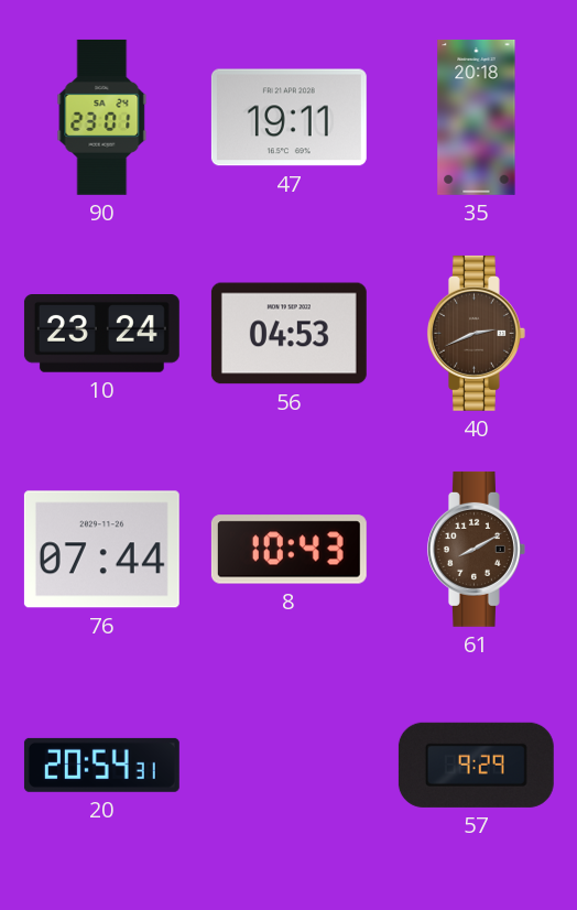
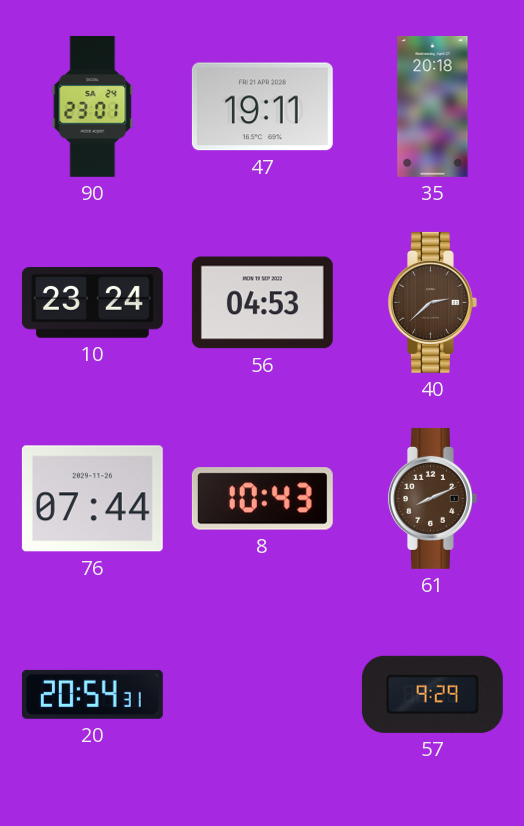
40: 2:41 -> 2:38 (432, 302)
61: 8:10 -> 8:11 (432, 498)
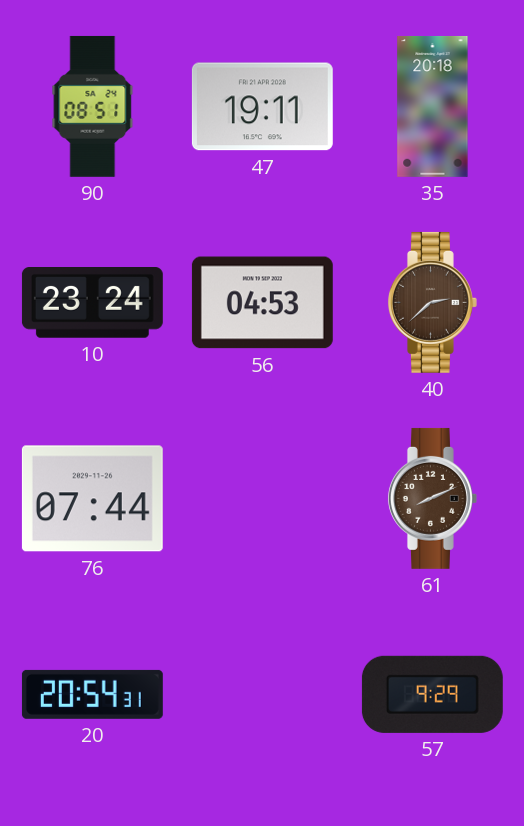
90: 23:01 -> 08:51 (93, 106)
8: 10:43 -> none (262, 499)
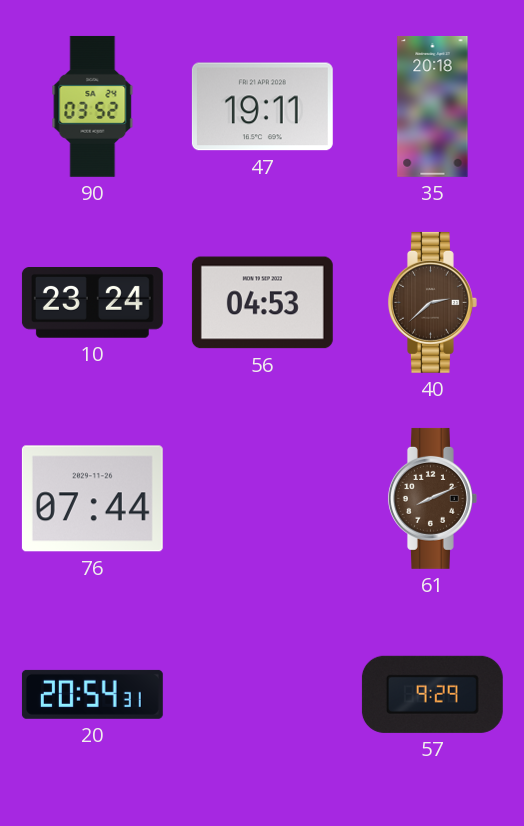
90: 08:51 -> 03:52 (93, 106)
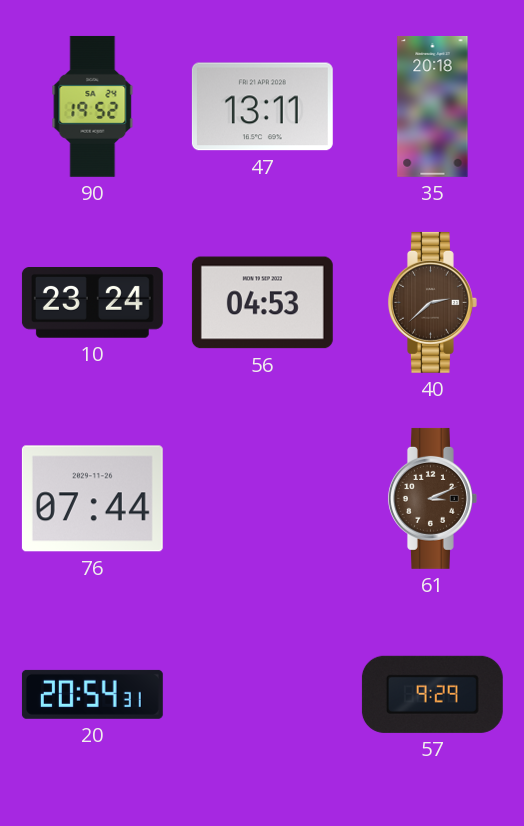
90: 03:52 -> 19:52 (93, 106)
47: 19:11 -> 13:11 (262, 107)
61: 8:11 -> 3:11 (432, 498)
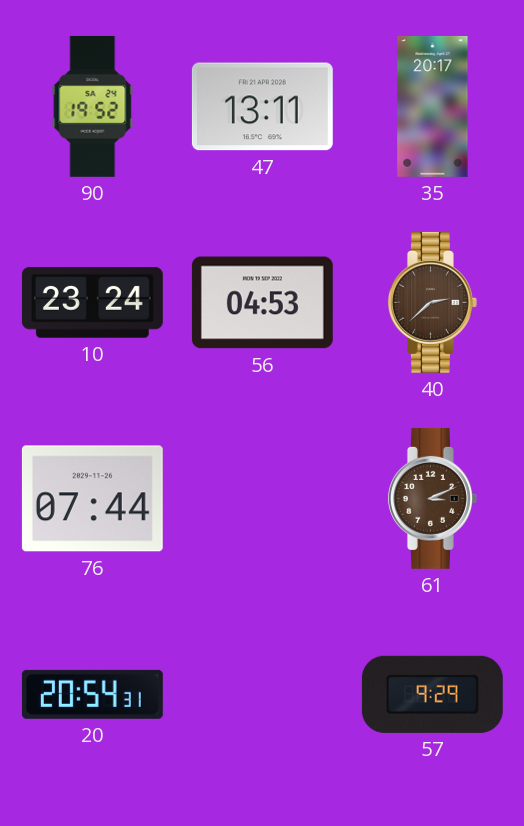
35: 20:18 -> 20:17 (433, 106)
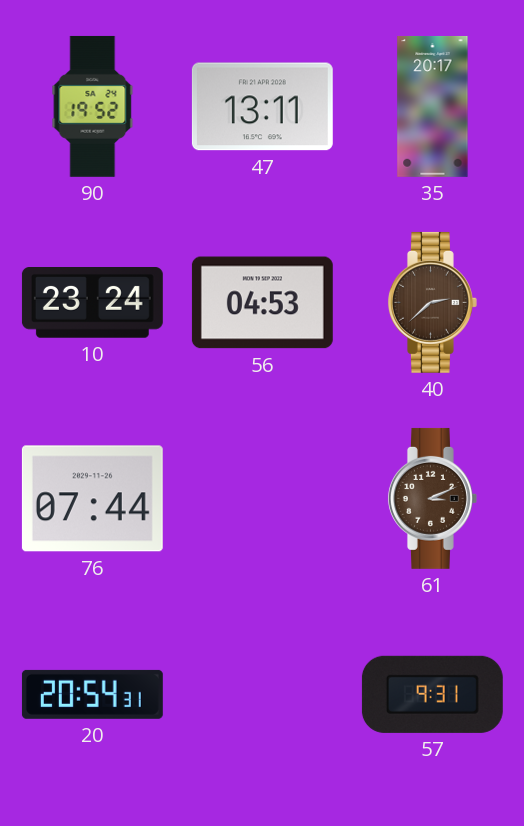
57: 9:29 -> 9:31 (432, 694)
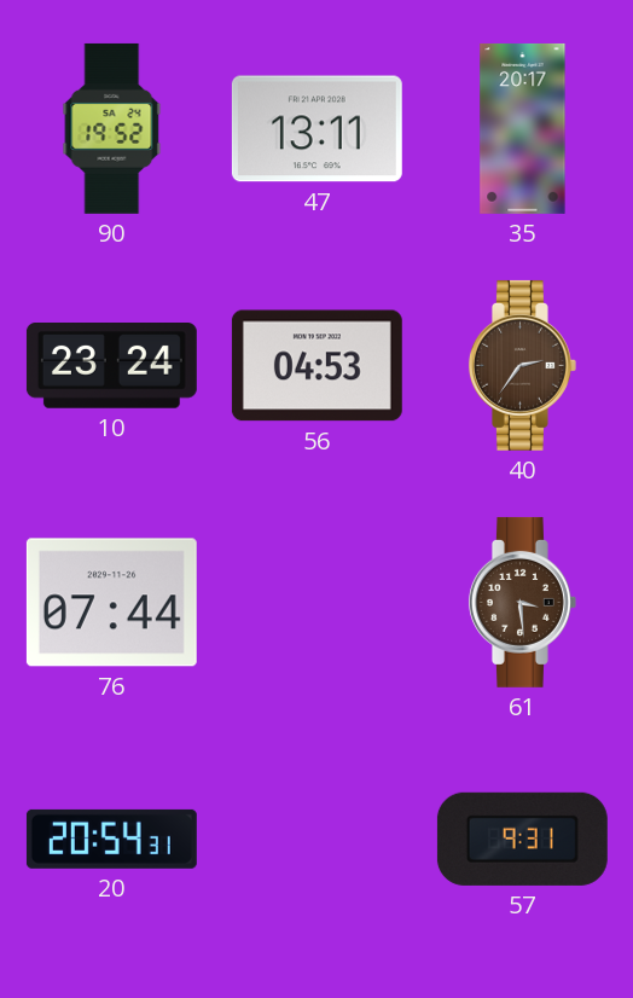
40: 2:38 -> 2:36 (522, 365)
61: 3:11 -> 3:29 (522, 602)
